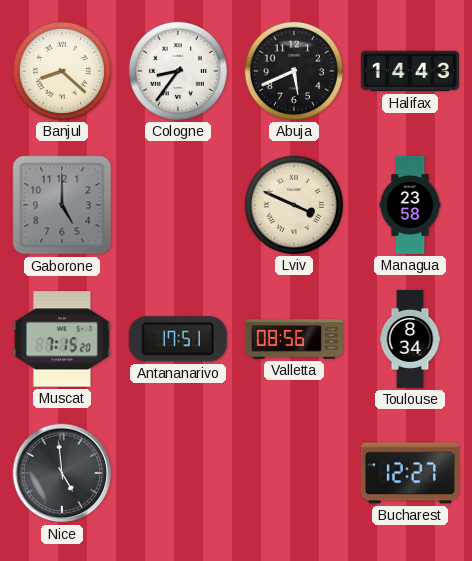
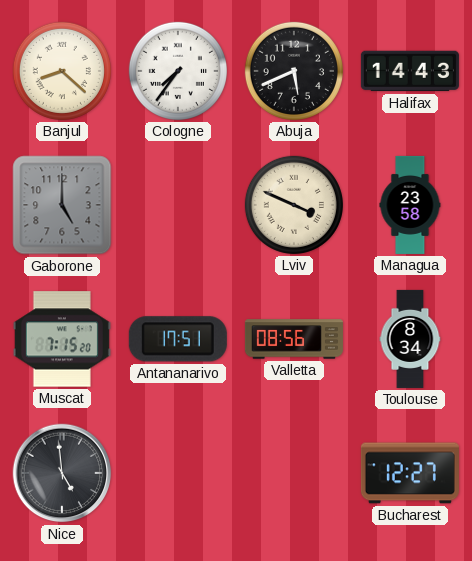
Cologne: 8:36 -> 7:36 (178, 71)
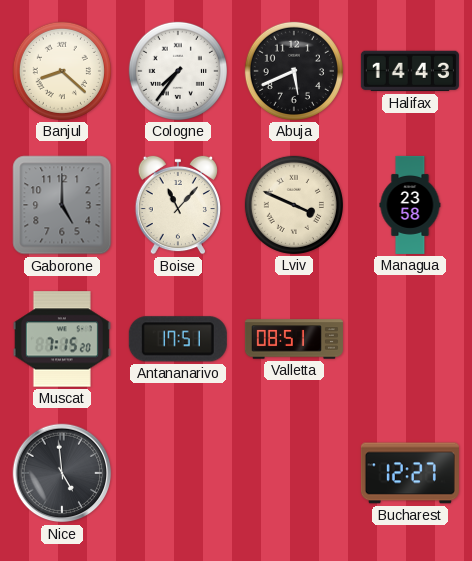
Boise: none -> 11:07 (177, 205)
Valletta: 08:56 -> 08:51 (294, 339)
Toulouse: 8:34 -> none (410, 339)
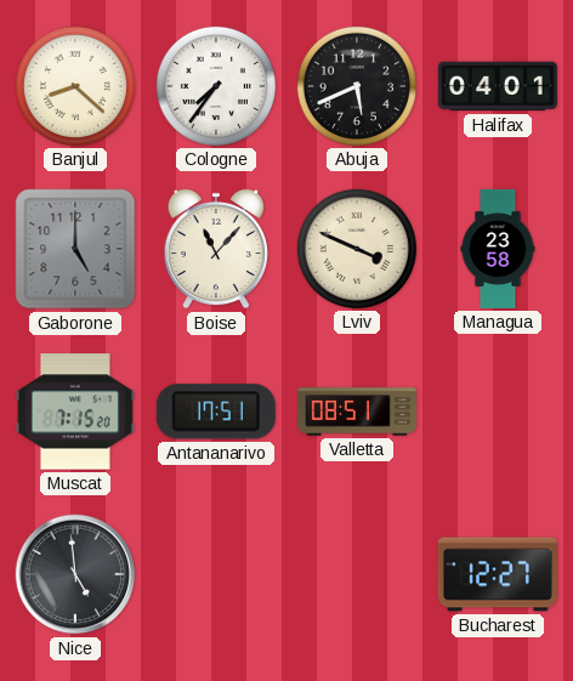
Halifax: 14:43 -> 04:01 (498, 86)
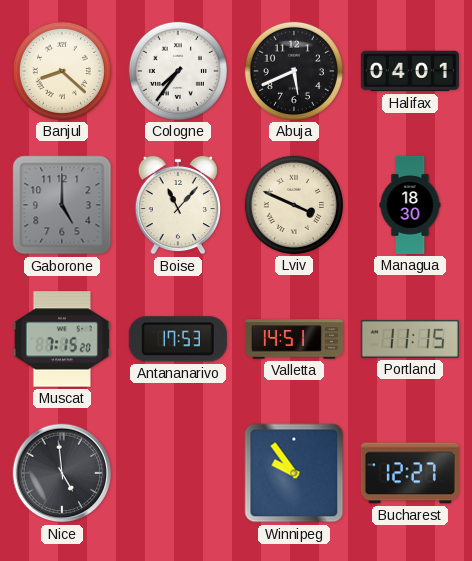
Managua: 23:58 -> 18:30 (410, 205)
Antananarivo: 17:51 -> 17:53 (178, 339)
Valletta: 08:51 -> 14:51 (294, 339)
Portland: none -> 11:15 (410, 339)
Winnipeg: none -> 9:54 (294, 473)
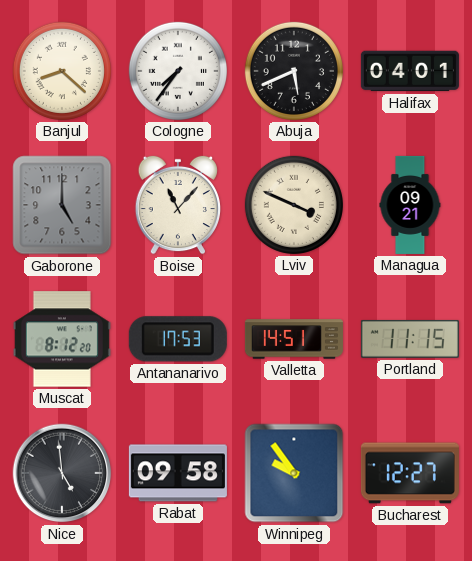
Managua: 18:30 -> 09:21 (410, 205)
Muscat: 7:15 -> 8:12 (62, 339)
Rabat: none -> 09:58 (178, 473)
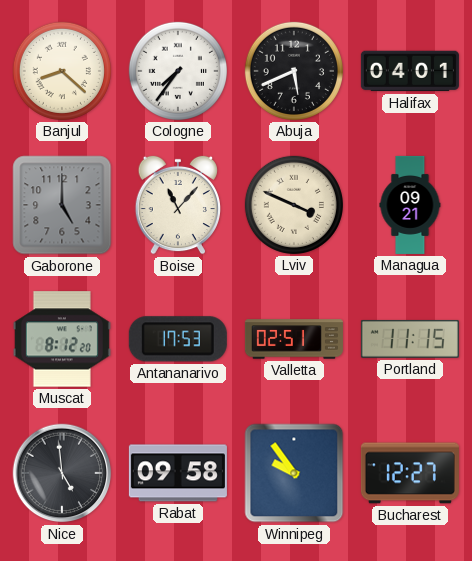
Valletta: 14:51 -> 02:51 (294, 339)
